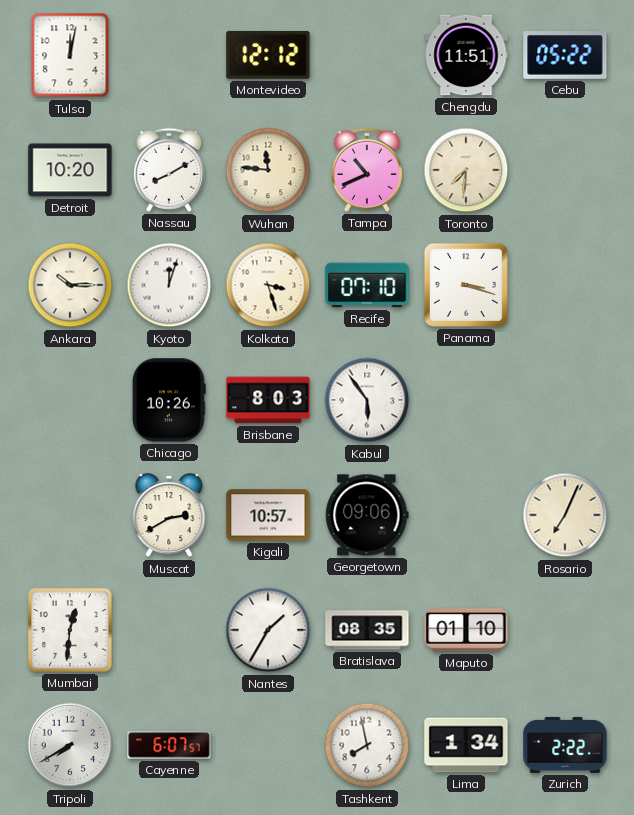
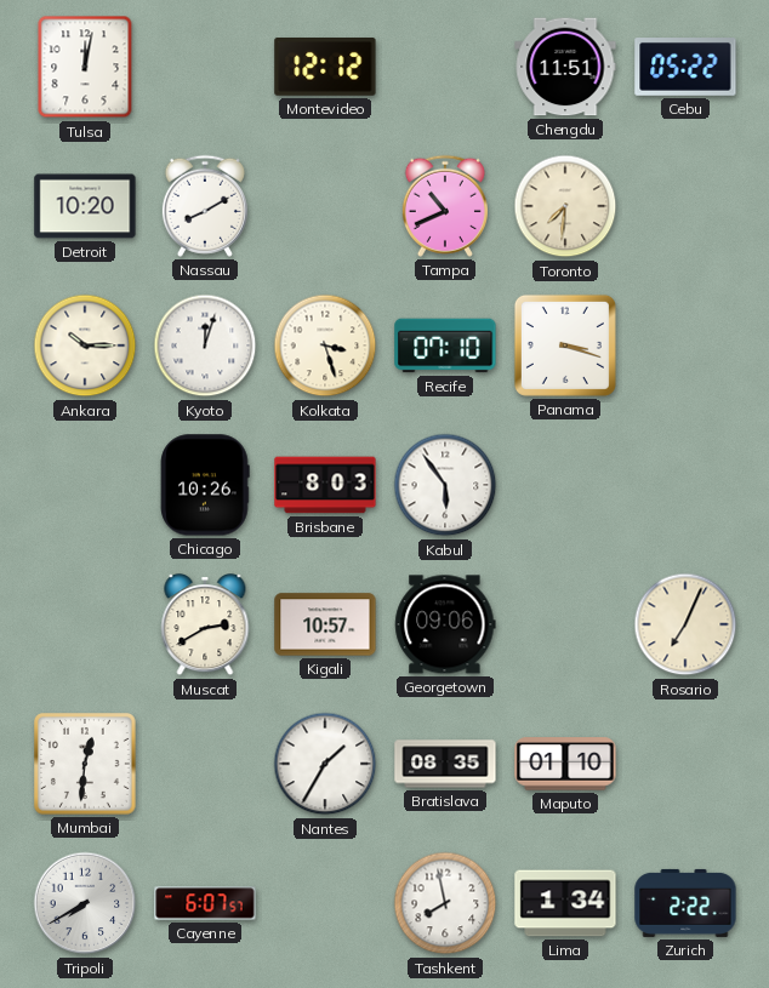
Wuhan: 11:46 -> none (268, 170)
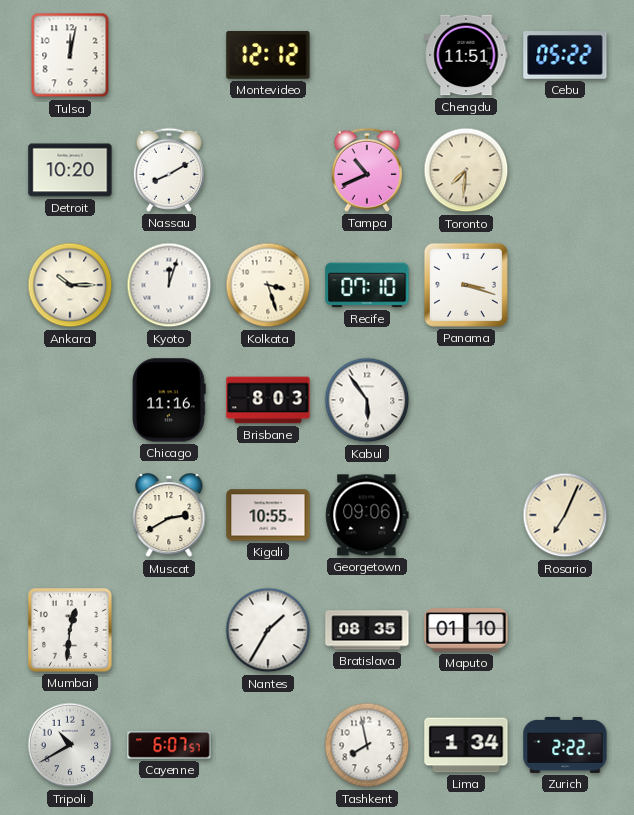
Chicago: 10:26 -> 11:16 (169, 400)
Kigali: 10:57 -> 10:55 (268, 515)
Tripoli: 7:40 -> 10:40 (70, 745)
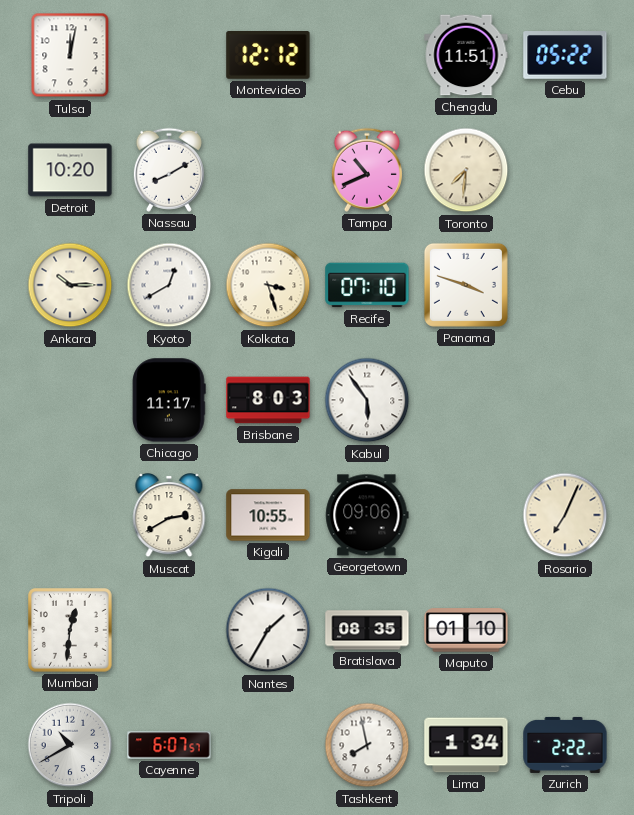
Kyoto: 12:03 -> 12:40 (169, 285)
Panama: 3:18 -> 3:48 (466, 285)
Chicago: 11:16 -> 11:17 (169, 400)
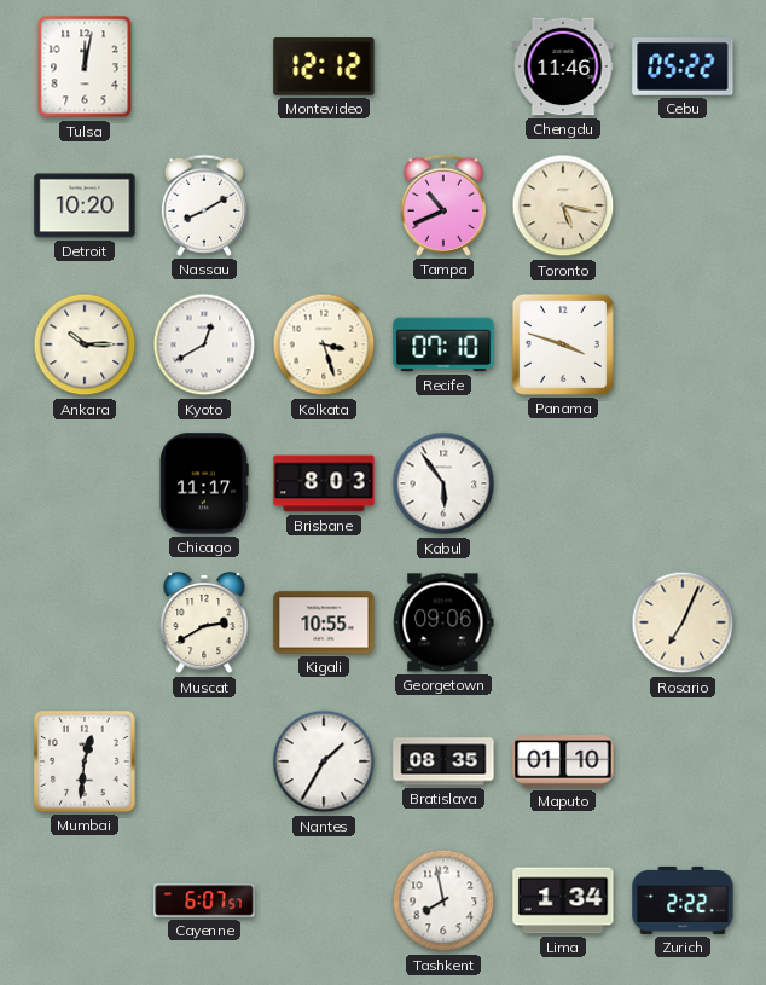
Chengdu: 11:51 -> 11:46 (563, 66)
Toronto: 7:31 -> 5:17 (563, 205)
Tripoli: 10:40 -> none (70, 745)
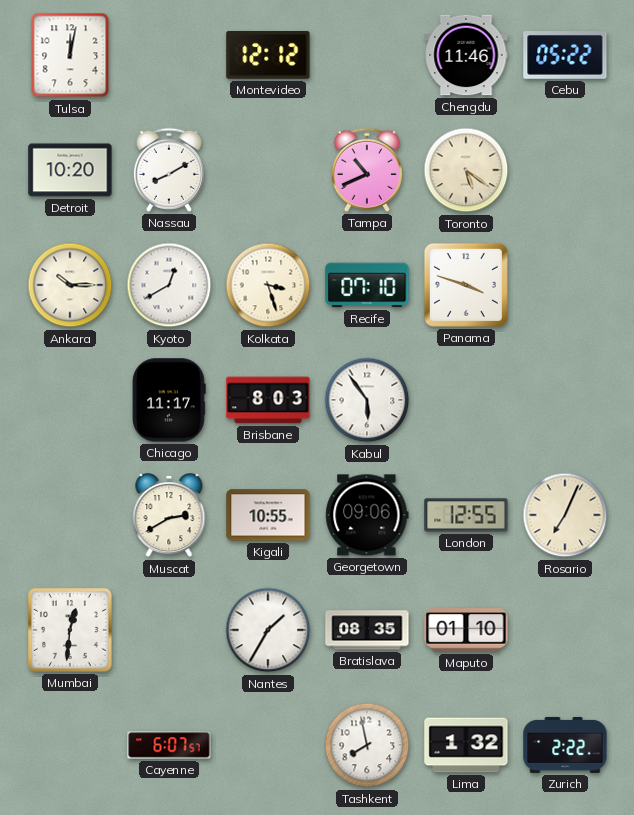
Toronto: 5:17 -> 5:21 (466, 170)
London: none -> 12:55 (466, 515)
Lima: 1:34 -> 1:32 (466, 745)
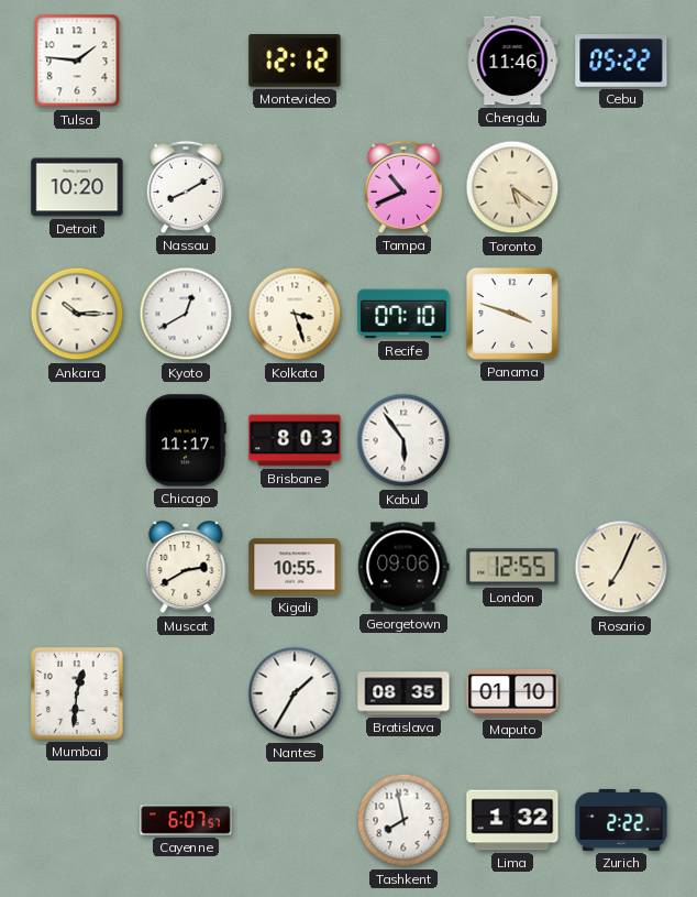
Tulsa: 12:02 -> 1:46 (77, 61)
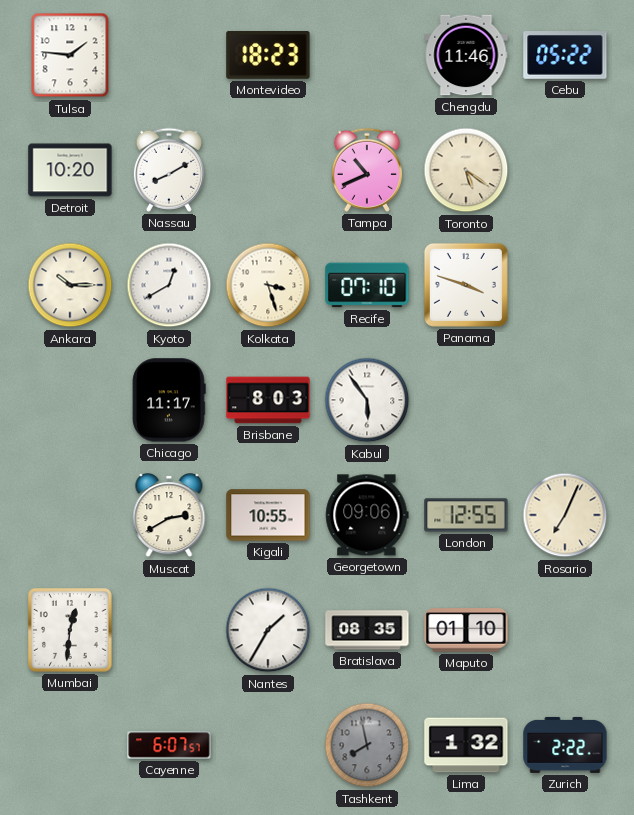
Montevideo: 12:12 -> 18:23 (268, 56)
Tashkent dial: white -> grey (367, 745)
